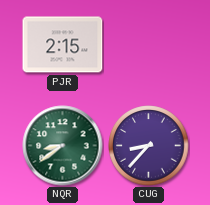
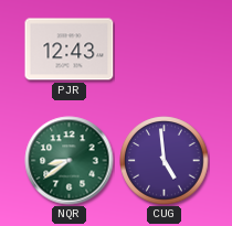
PJR: 2:15 -> 12:43 (70, 50)
CUG: 8:37 -> 4:59 (165, 161)
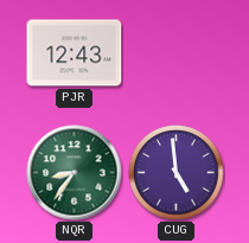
NQR: 8:39 -> 8:36 (75, 173)
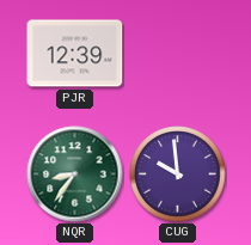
PJR: 12:43 -> 12:39 (75, 54)
CUG: 4:59 -> 9:59 (178, 174)
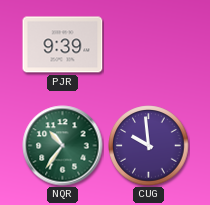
PJR: 12:39 -> 9:39 (63, 45)
NQR: 8:36 -> 10:36 (63, 146)
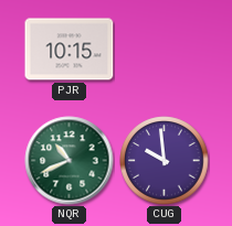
PJR: 9:39 -> 10:15 (70, 50)
NQR: 10:36 -> 10:41 (70, 161)
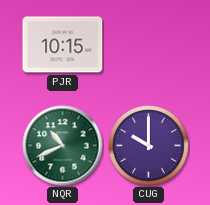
CUG: 9:59 -> 10:00 (149, 146)
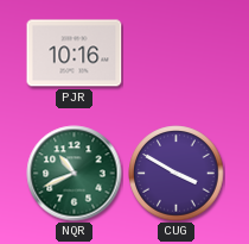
PJR: 10:15 -> 10:16 (75, 54)
CUG: 10:00 -> 3:50 (177, 174)
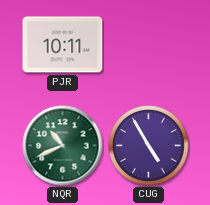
PJR: 10:16 -> 10:11 (63, 45)
CUG: 3:50 -> 4:55 (149, 146)
